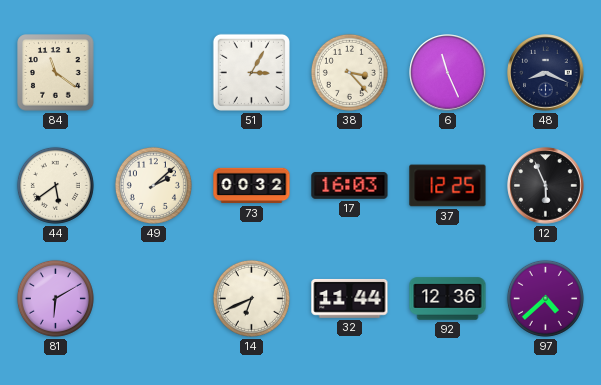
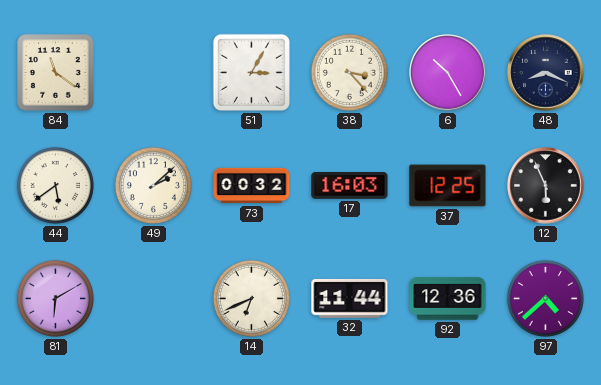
6: 11:26 -> 10:25 (448, 73)
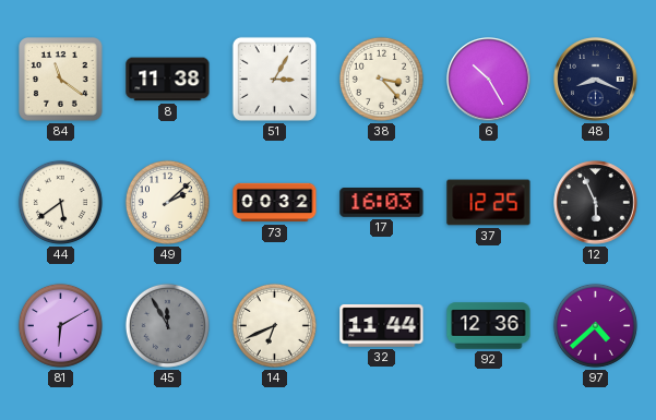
8: none -> 11:38 (168, 80)
45: none -> 11:55 (167, 325)
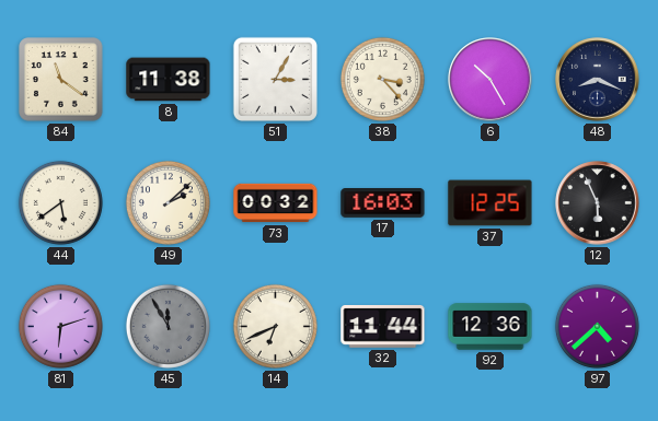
81: 6:10 -> 6:12 (60, 326)
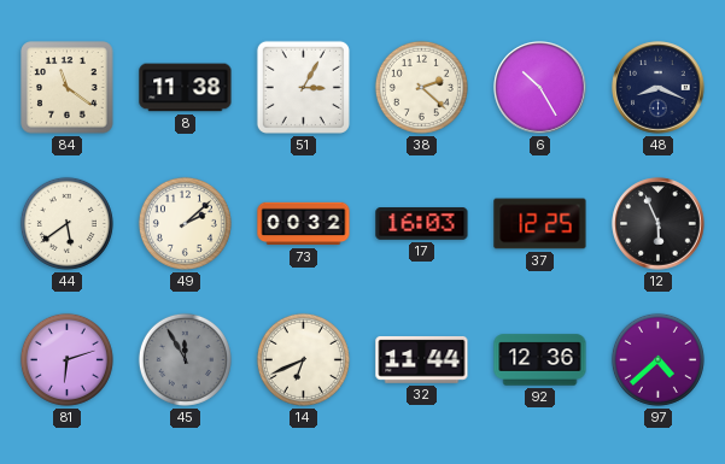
38: 3:23 -> 2:22 (421, 87)
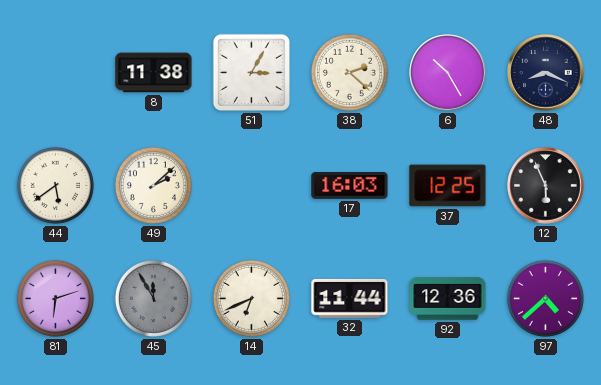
84: 11:21 -> none (68, 88)
73: 00:32 -> none (304, 224)
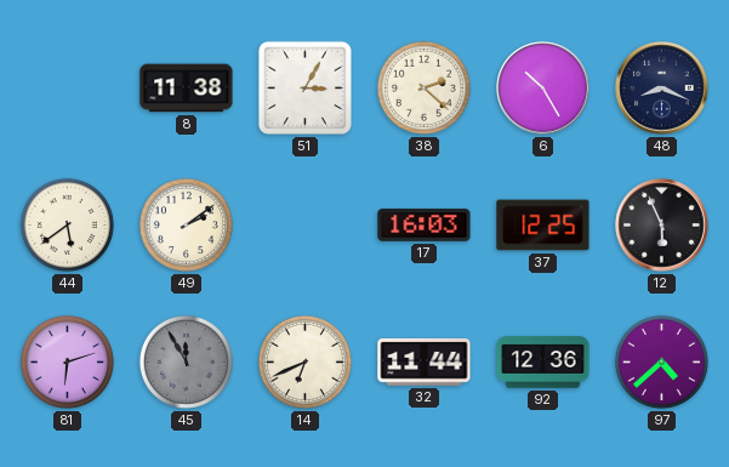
49: 2:08 -> 2:09 (186, 224)
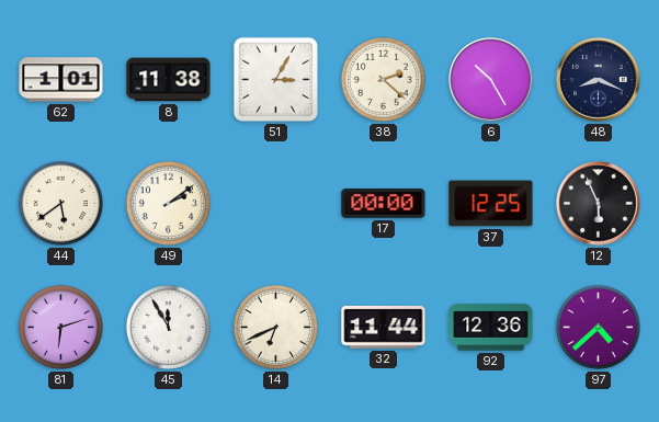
62: none -> 1:01 (61, 80)
17: 16:03 -> 00:00 (384, 204)
45 dial: grey -> white (168, 327)
